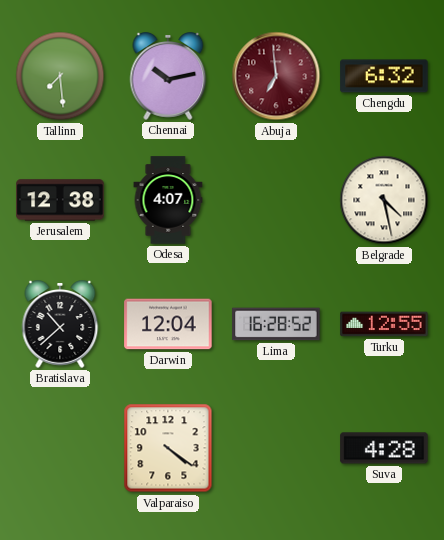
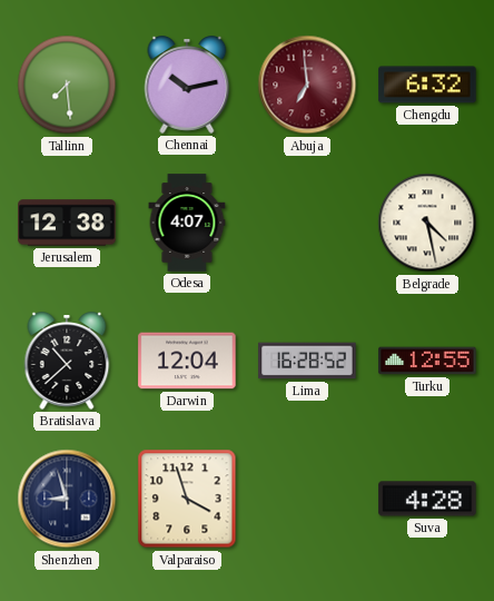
Shenzhen: none -> 8:57 (67, 499)
Valparaiso: 4:21 -> 3:57 (187, 499)
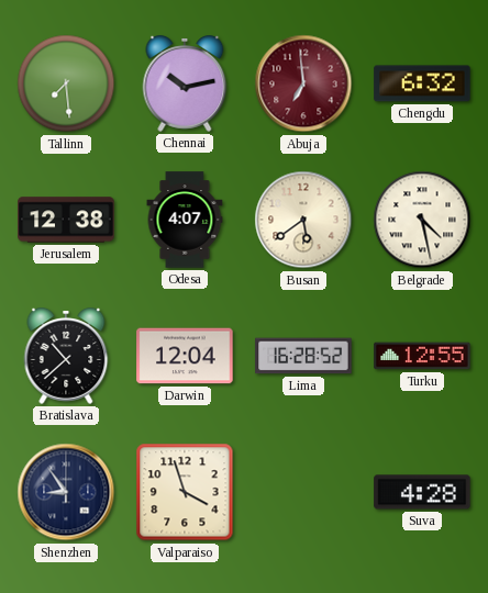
Busan: none -> 5:39 (303, 220)
Shenzhen: 8:57 -> 8:54 (66, 492)
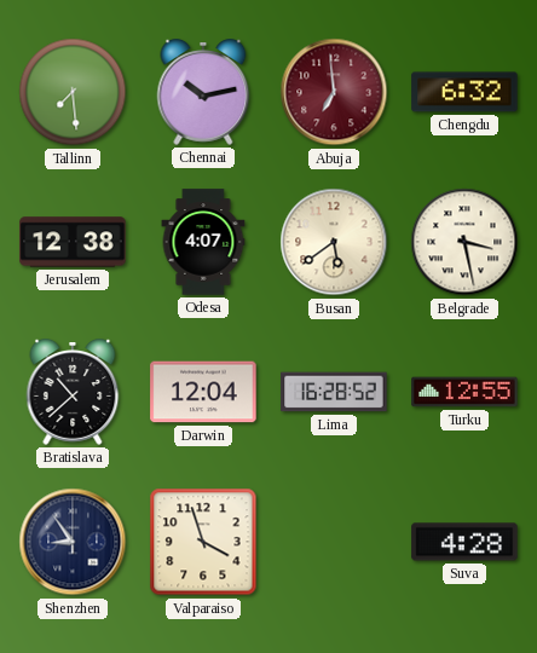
Belgrade: 4:28 -> 3:28 (464, 242)
